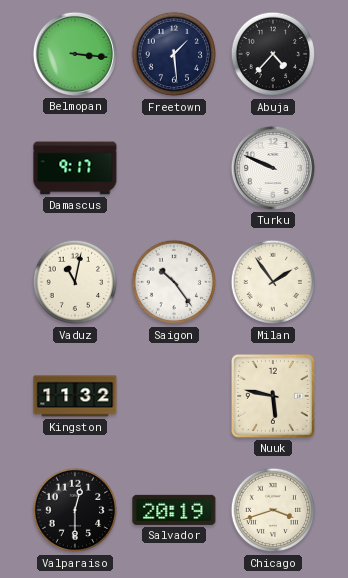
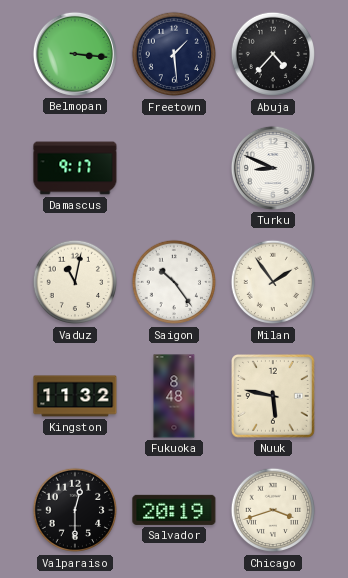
Turku: 9:49 -> 8:49 (273, 168)
Fukuoka: none -> 8:48 (174, 396)
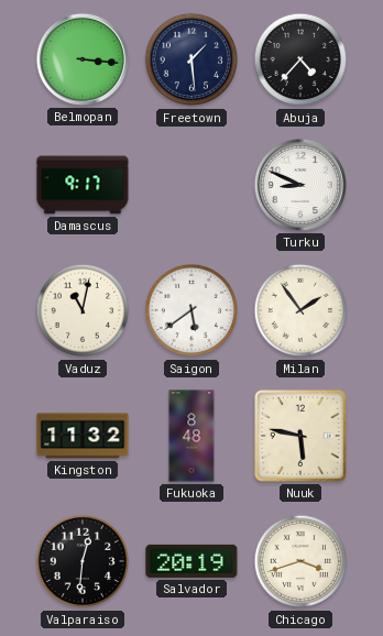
Saigon: 10:24 -> 5:39 (191, 310)
Valparaiso: 12:30 -> 12:31 (83, 561)
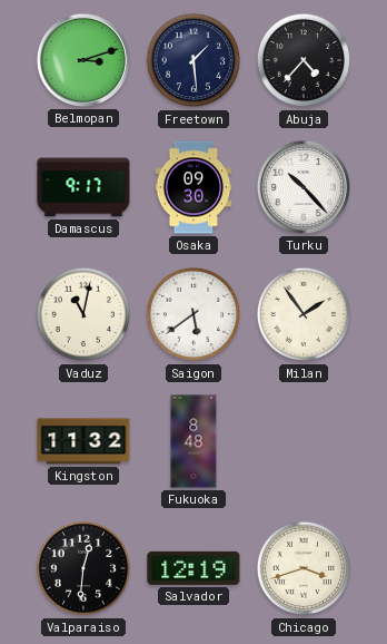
Belmopan: 3:16 -> 3:12 (83, 60)
Osaka: none -> 09:30 (193, 187)
Turku: 8:49 -> 10:23 (304, 187)
Nuuk: 5:47 -> none (302, 437)
Salvador: 20:19 -> 12:19 (193, 568)
